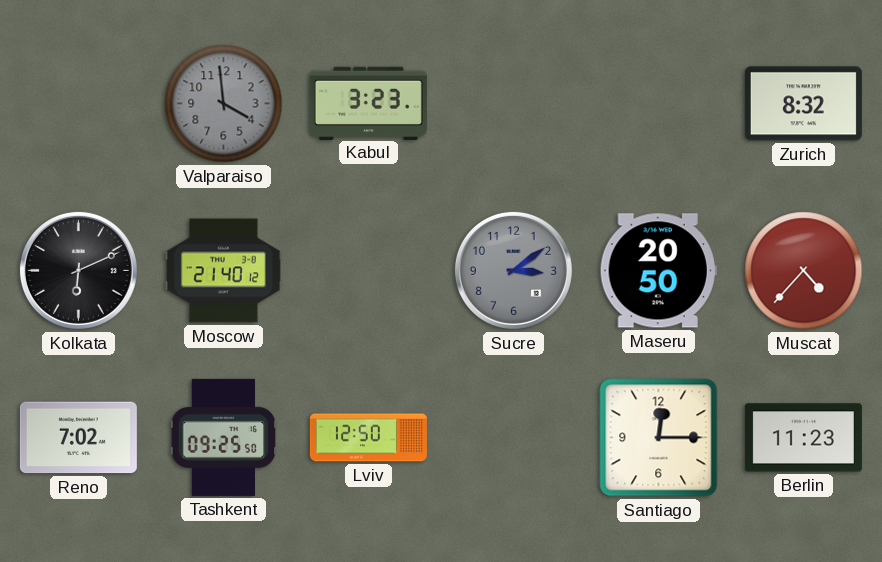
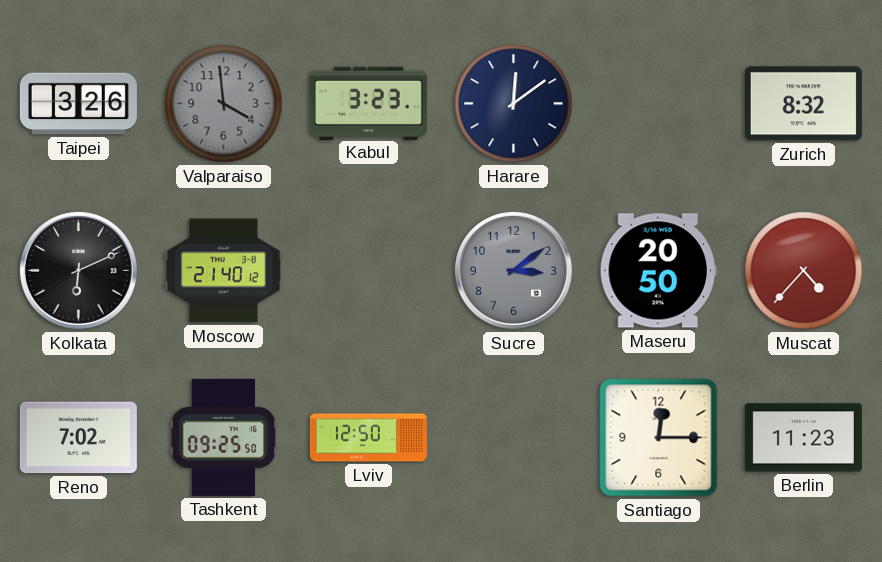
Taipei: none -> 3:26 (78, 104)
Harare: none -> 12:09 (514, 104)
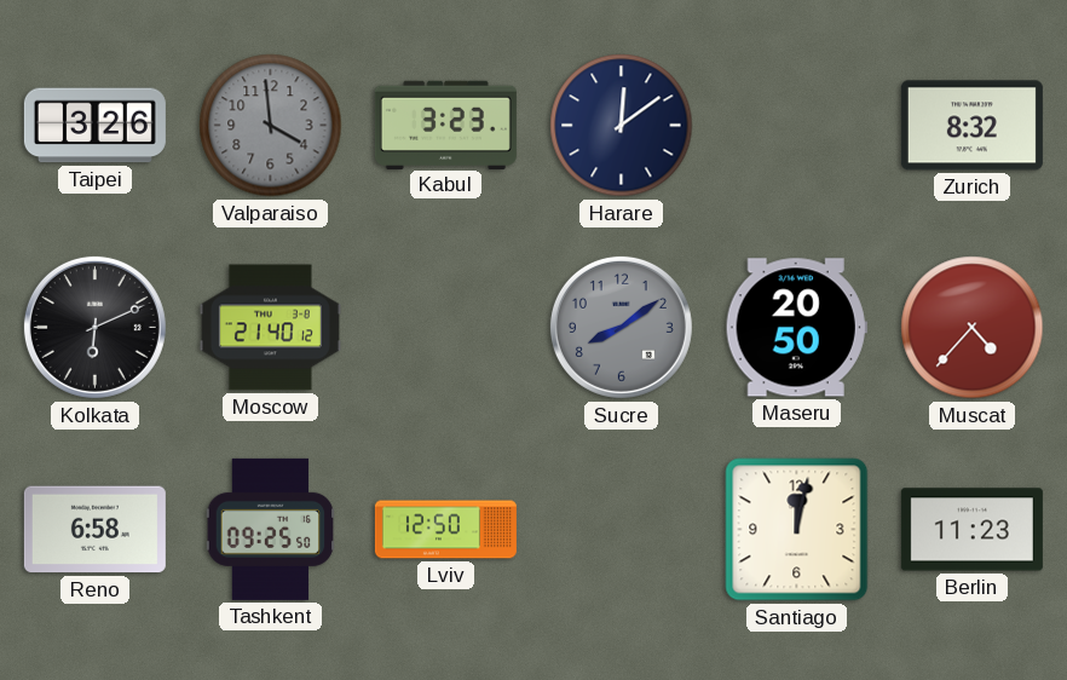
Sucre: 3:09 -> 8:09 (621, 327)
Reno: 7:02 -> 6:58 (94, 530)
Santiago: 12:15 -> 12:02 (797, 530)
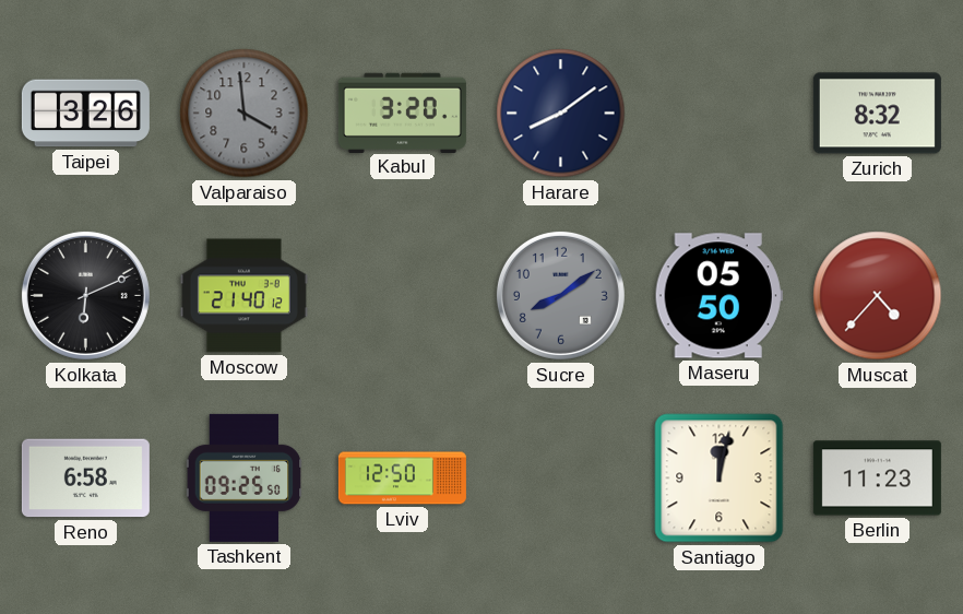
Kabul: 3:23 -> 3:20 (402, 113)
Harare: 12:09 -> 8:09 (561, 114)
Maseru: 20:50 -> 05:50 (718, 296)
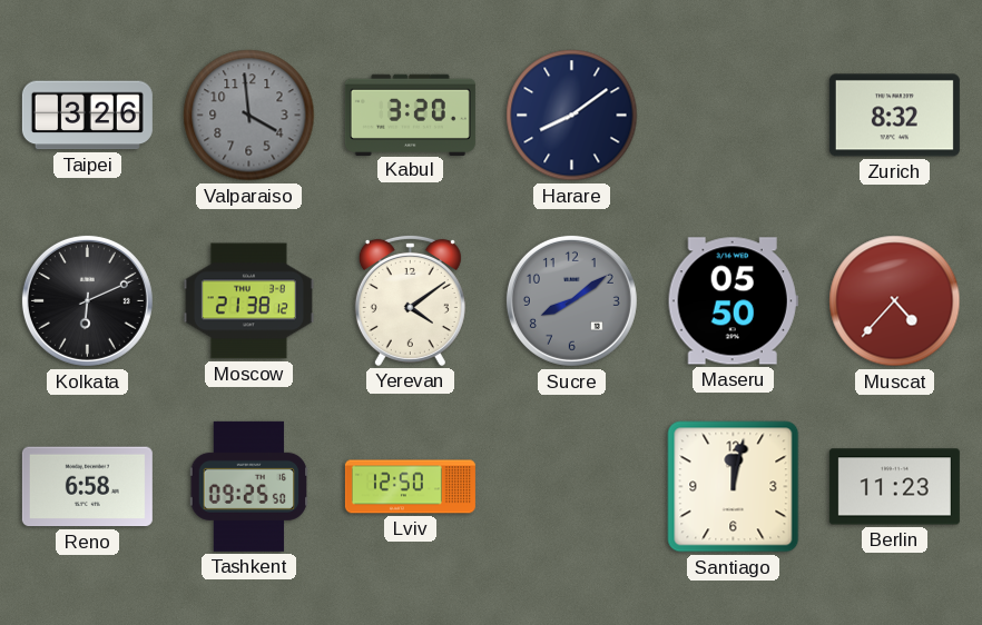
Moscow: 21:40 -> 21:38 (248, 301)
Yerevan: none -> 4:09 (410, 300)
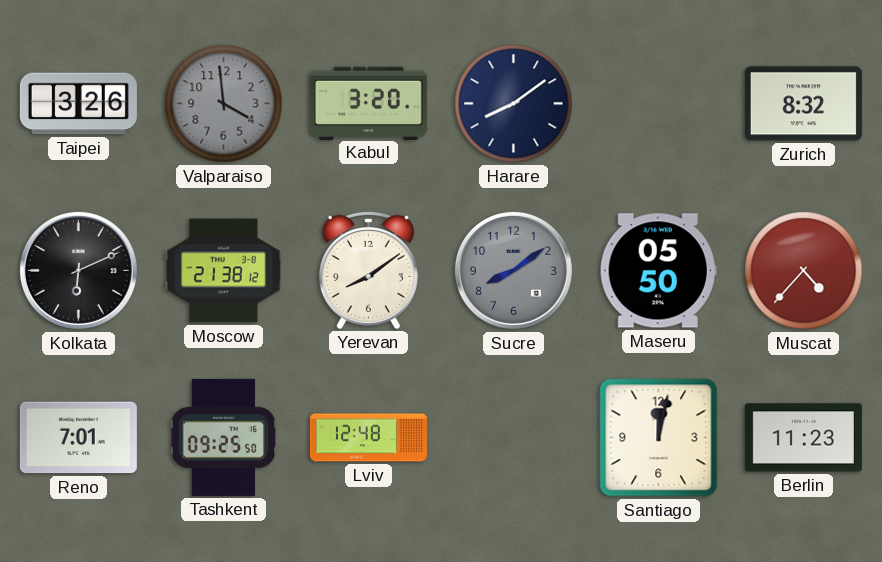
Yerevan: 4:09 -> 8:09 (368, 270)
Reno: 6:58 -> 7:01 (78, 438)
Lviv: 12:50 -> 12:48 (368, 438)
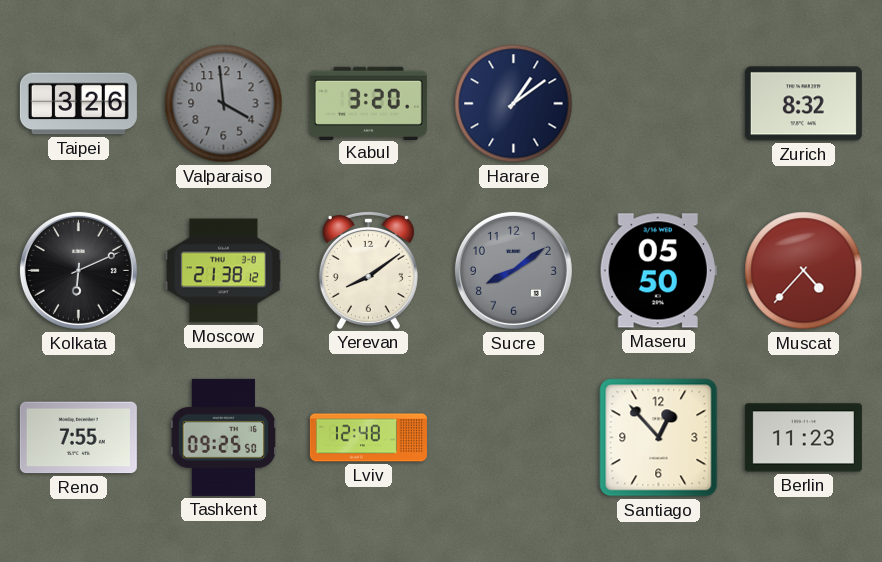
Harare: 8:09 -> 1:09 (514, 104)
Reno: 7:01 -> 7:55 (78, 438)
Santiago: 12:02 -> 12:53 (659, 438)
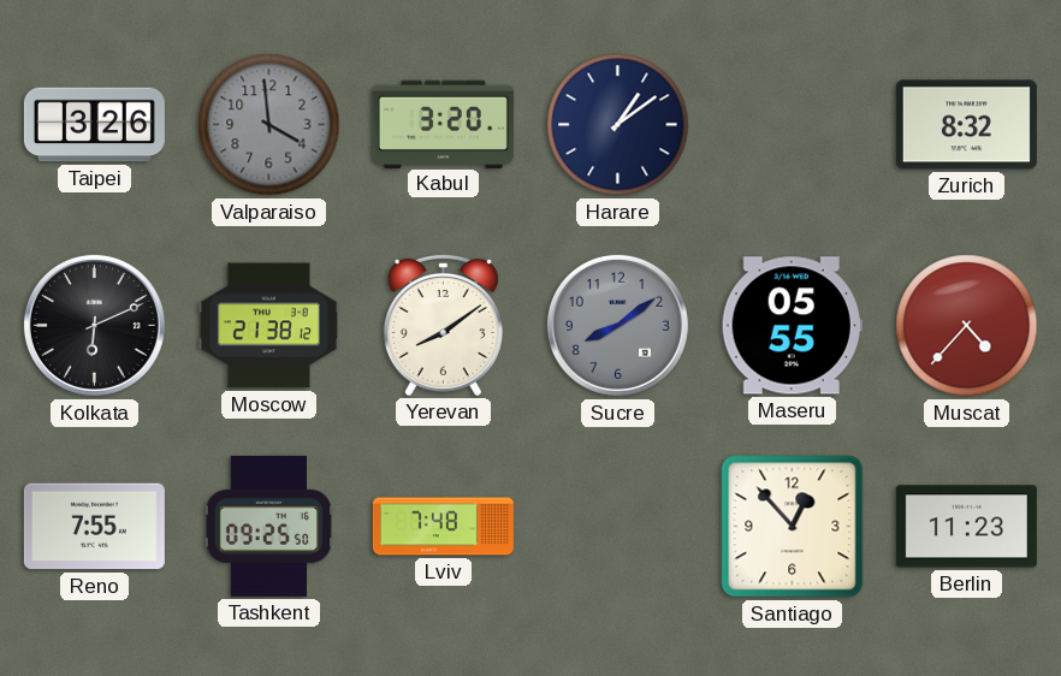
Maseru: 05:50 -> 05:55 (792, 326)
Lviv: 12:48 -> 7:48 (443, 527)
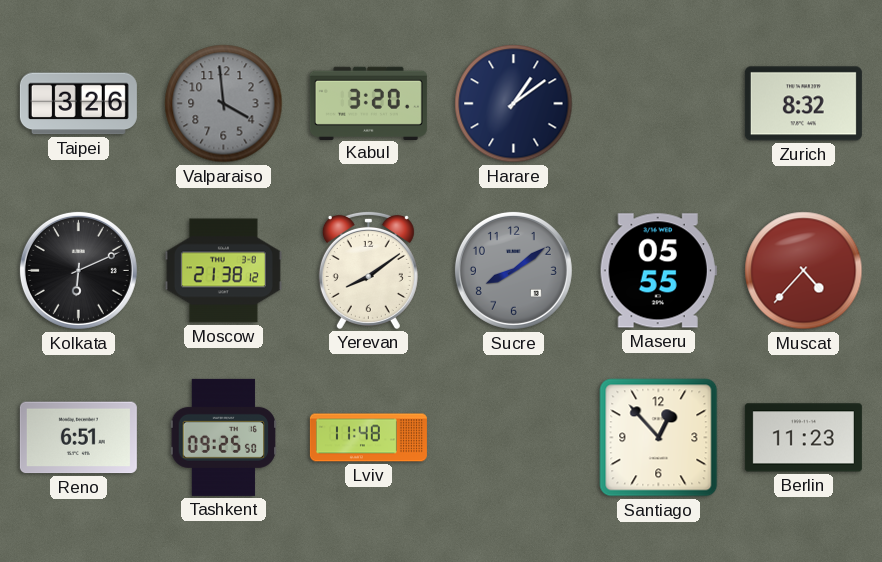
Reno: 7:55 -> 6:51 (78, 438)
Lviv: 7:48 -> 11:48 (368, 438)
